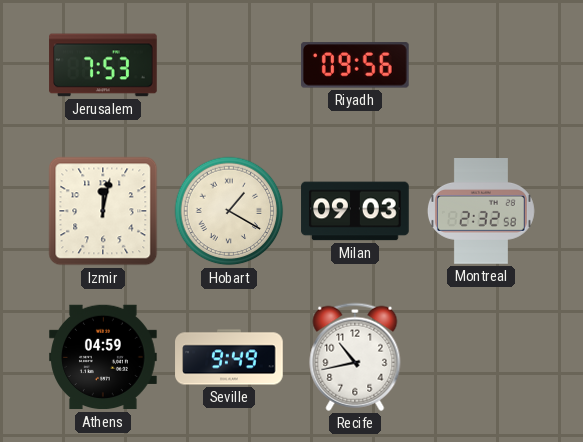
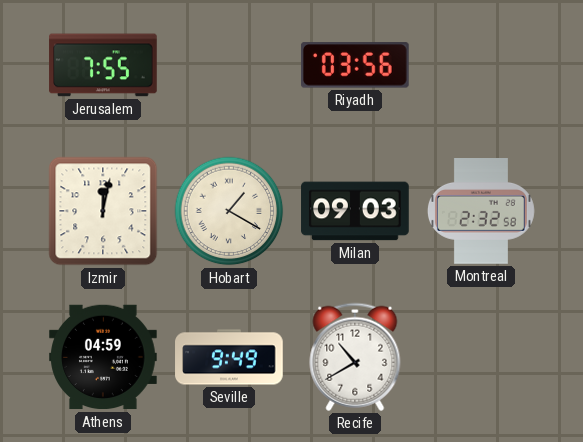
Jerusalem: 7:53 -> 7:55 (103, 65)
Riyadh: 09:56 -> 03:56 (355, 65)
Recife: 10:43 -> 10:40 (355, 357)
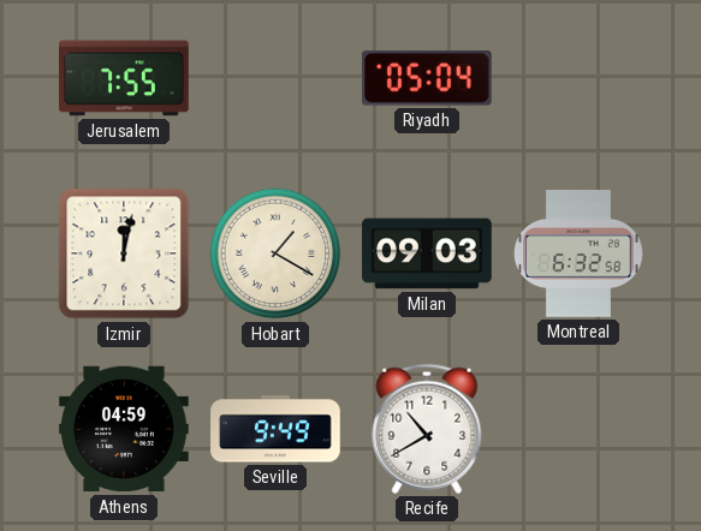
Riyadh: 03:56 -> 05:04 (427, 78)
Montreal: 2:32 -> 6:32 (578, 255)
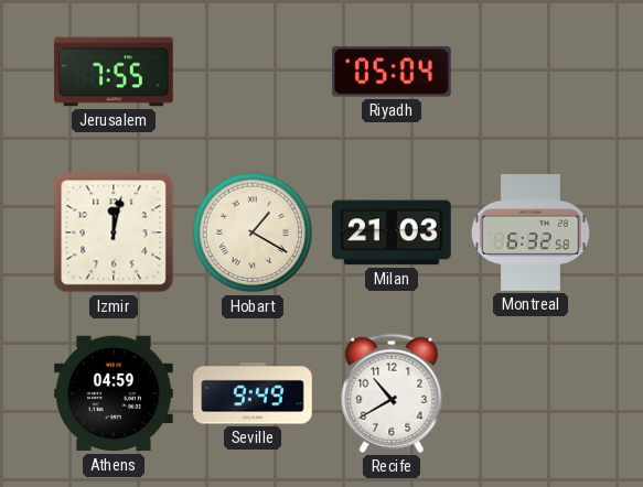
Milan: 09:03 -> 21:03 (392, 232)
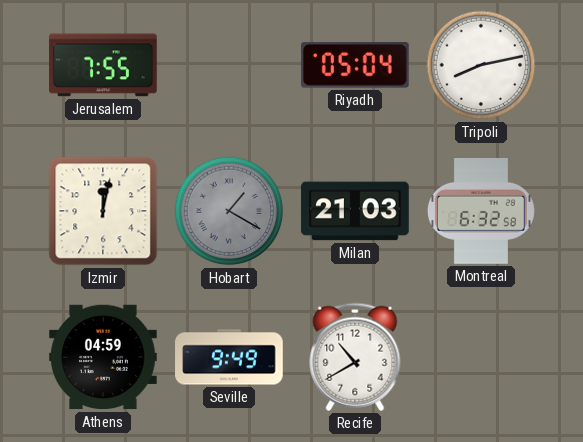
Tripoli: none -> 8:13 (481, 65)
Hobart dial: cream -> grey (229, 211)
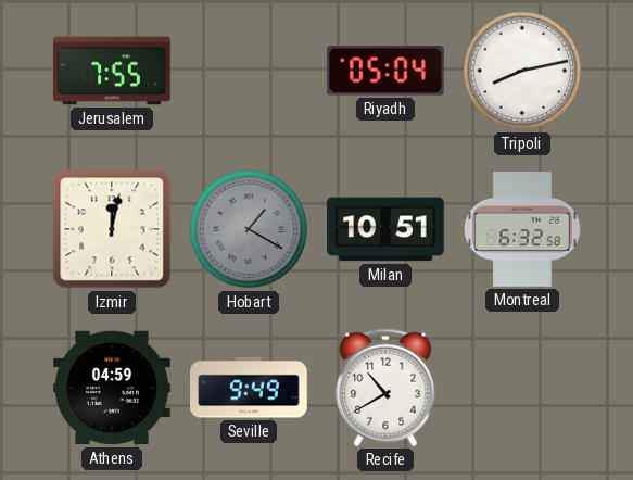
Milan: 21:03 -> 10:51 (385, 229)
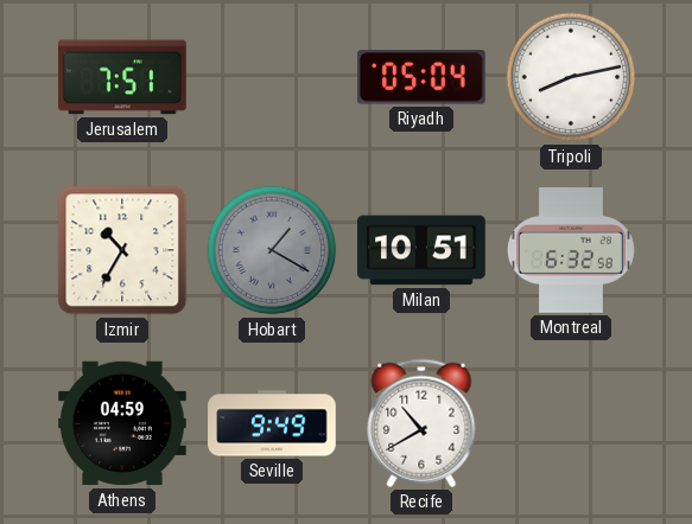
Jerusalem: 7:55 -> 7:51 (122, 77)
Izmir: 12:02 -> 10:35 (122, 250)
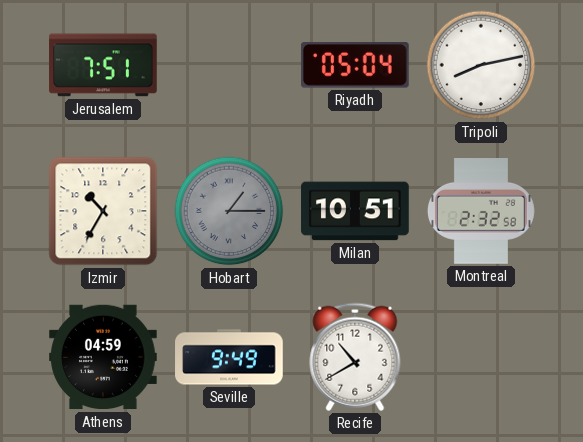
Hobart: 1:20 -> 1:15 (229, 211)
Montreal: 6:32 -> 2:32 (481, 212)
